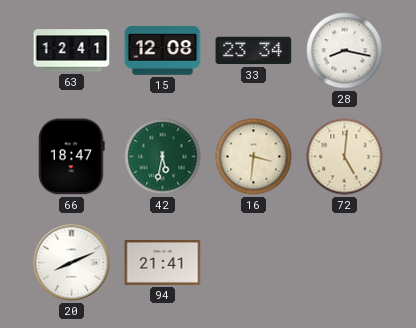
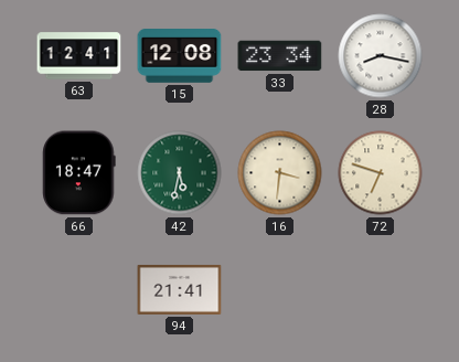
72: 5:01 -> 6:48 (381, 173)
20: 8:11 -> none (72, 263)
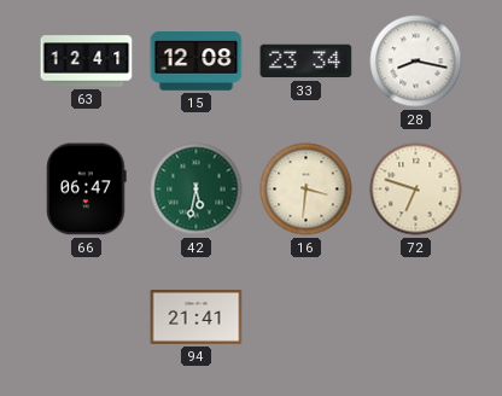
66: 18:47 -> 06:47 (87, 190)
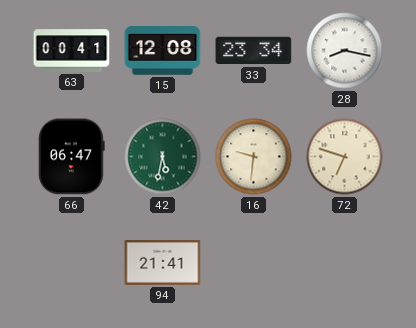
63: 12:41 -> 00:41 (72, 51)
16: 3:31 -> 9:31 (254, 157)
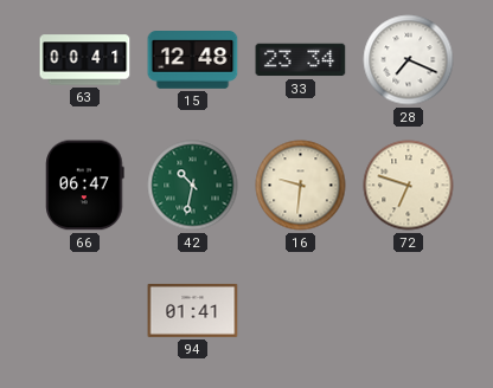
15: 12:08 -> 12:48 (193, 60)
28: 8:17 -> 7:19 (409, 60)
42: 5:32 -> 10:32 (193, 186)
94: 21:41 -> 01:41 (193, 310)
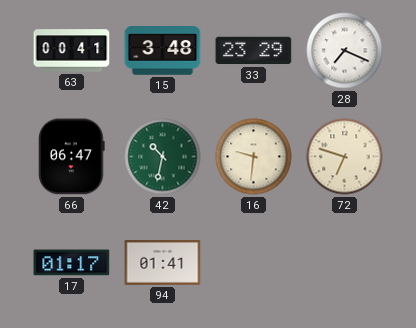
15: 12:48 -> 3:48 (163, 51)
33: 23:34 -> 23:29 (254, 51)
17: none -> 01:17 (72, 263)
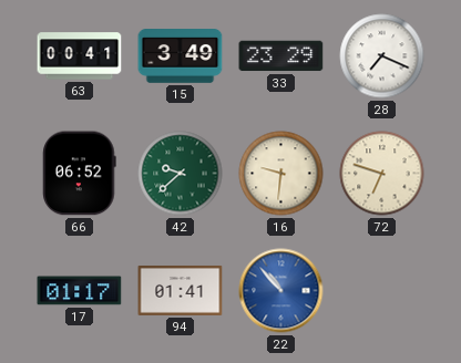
15: 3:48 -> 3:49 (181, 56)
66: 06:47 -> 06:52 (80, 174)
42: 10:32 -> 9:38 (181, 174)
22: none -> 10:53 (281, 291)
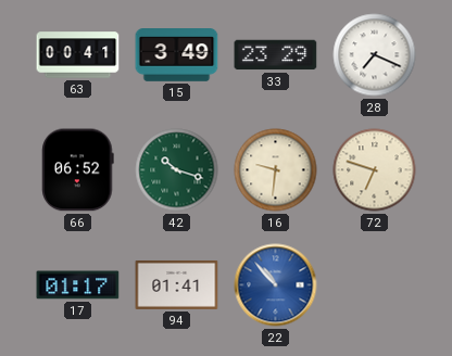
42: 9:38 -> 10:18 (177, 170)
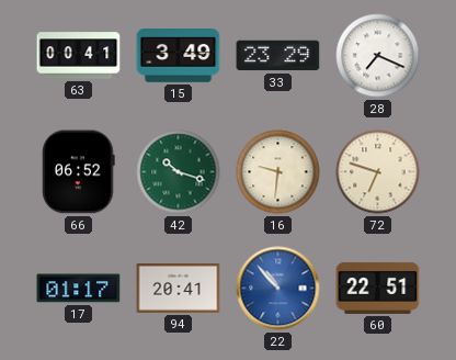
94: 01:41 -> 20:41 (179, 288)
60: none -> 22:51 (378, 288)
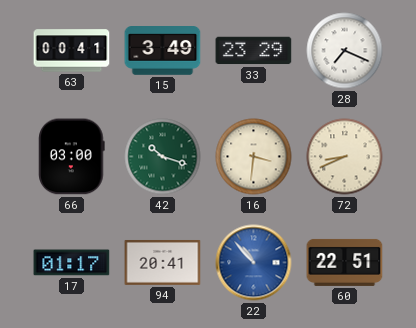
66: 06:52 -> 03:00 (72, 157)
16: 9:31 -> 3:31 (254, 157)
72: 6:48 -> 8:41 (345, 157)
